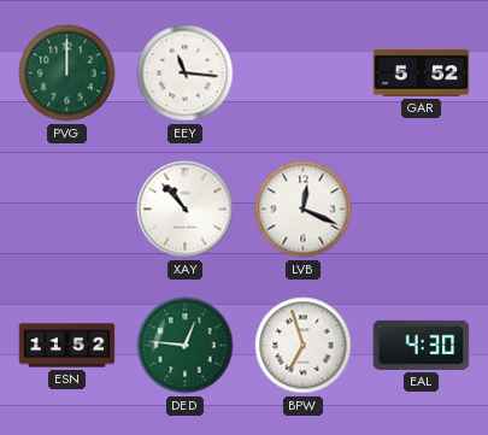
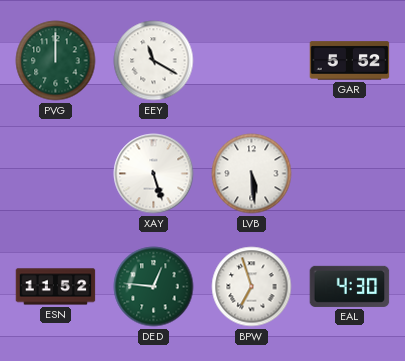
EEY: 11:16 -> 11:20 (154, 61)
XAY: 10:53 -> 5:27 (154, 174)
LVB: 12:19 -> 5:29 (252, 174)
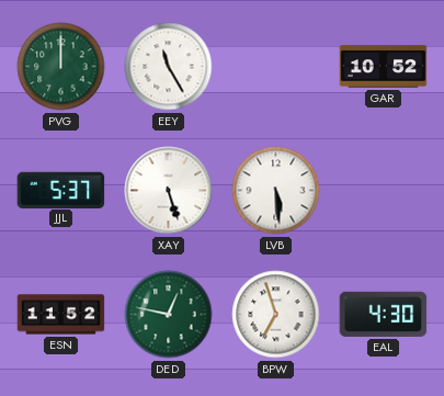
EEY: 11:20 -> 11:25 (169, 67)
GAR: 5:52 -> 10:52 (384, 67)
JJL: none -> 5:37 (61, 190)
DED: 12:46 -> 12:47 (169, 315)
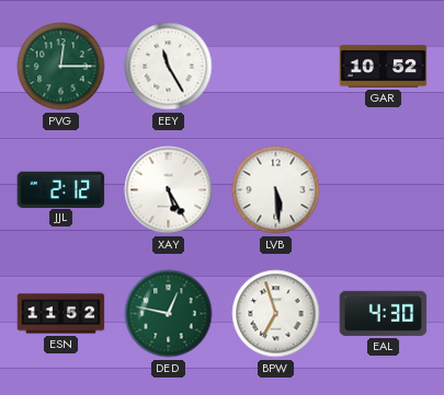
PVG: 12:00 -> 12:15 (61, 67)
JJL: 5:37 -> 2:12 (61, 189)
XAY: 5:27 -> 5:25 (169, 190)
